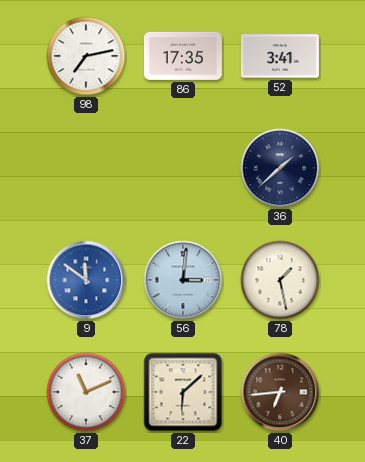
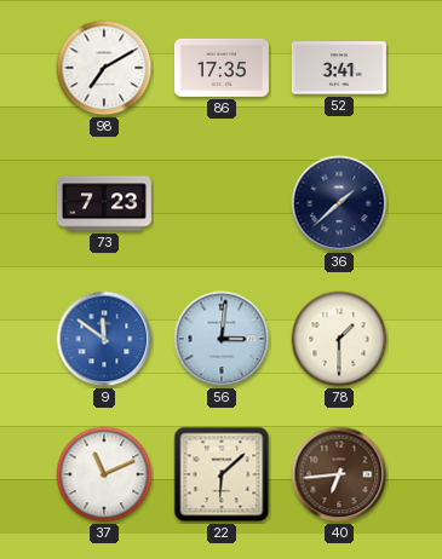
98: 7:13 -> 7:10 (104, 68)
73: none -> 7:23 (104, 203)
78: 1:28 -> 1:30 (339, 339)
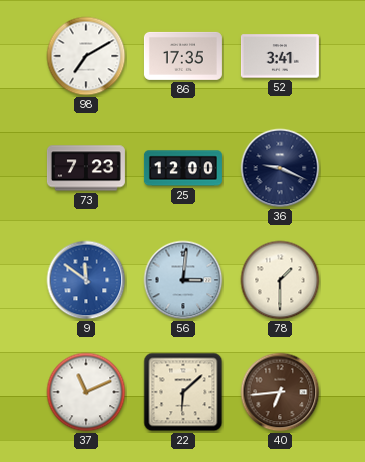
25: none -> 12:00 (183, 168)
36: 1:38 -> 9:19 (280, 168)
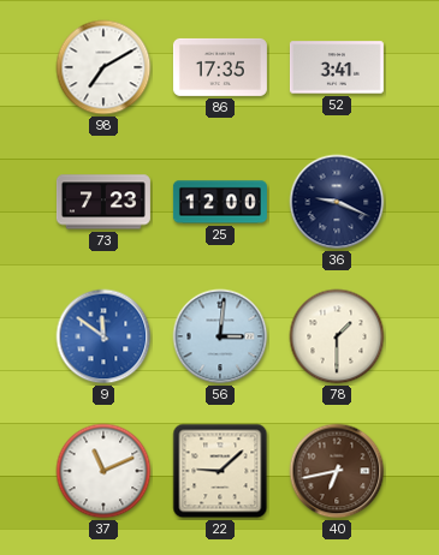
22: 6:08 -> 9:08 (220, 471)
40: 6:44 -> 6:43 (337, 471)
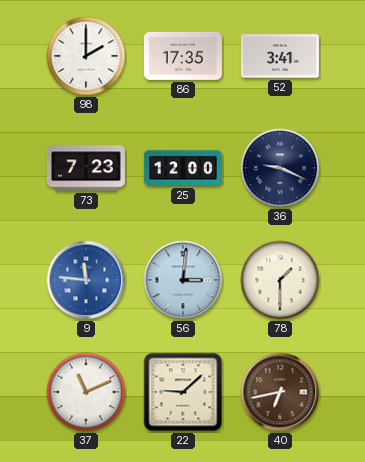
98: 7:10 -> 2:00 (86, 56)
9: 11:51 -> 11:46 (86, 280)
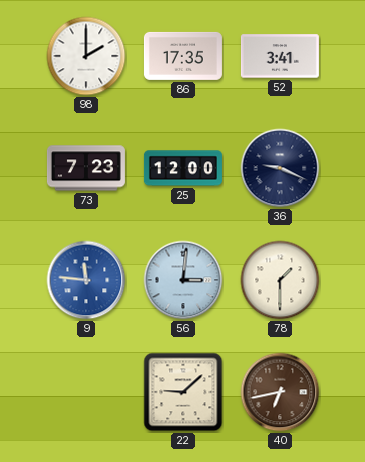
37: 11:11 -> none (86, 392)
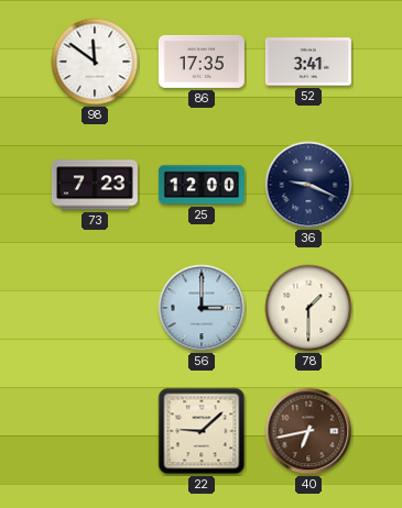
98: 2:00 -> 11:51 (95, 62)
9: 11:46 -> none (86, 280)
56: 3:01 -> 3:00 (202, 308)
